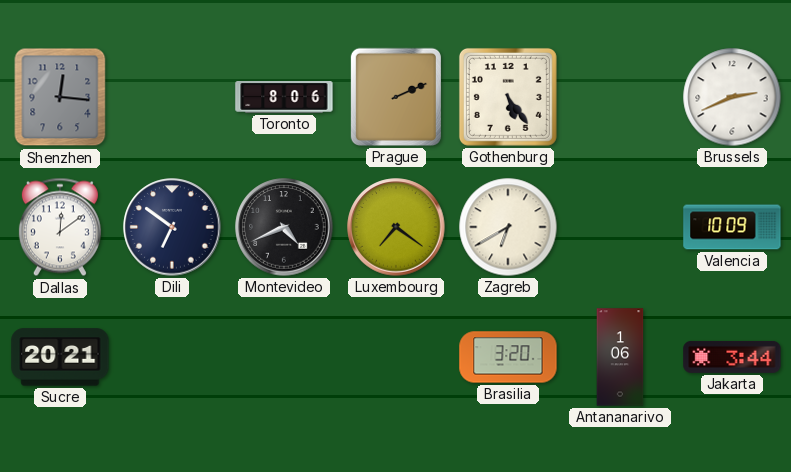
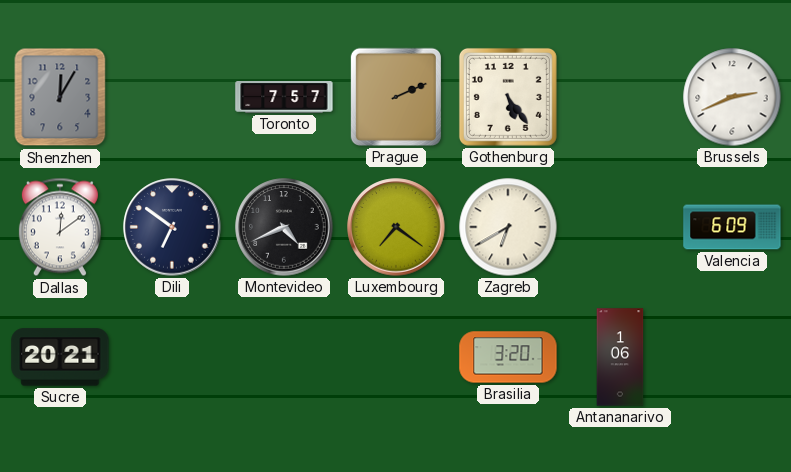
Shenzhen: 12:16 -> 12:05 (60, 97)
Toronto: 8:06 -> 7:57 (284, 98)
Valencia: 10:09 -> 6:09 (732, 227)
Jakarta: 3:44 -> none (732, 357)
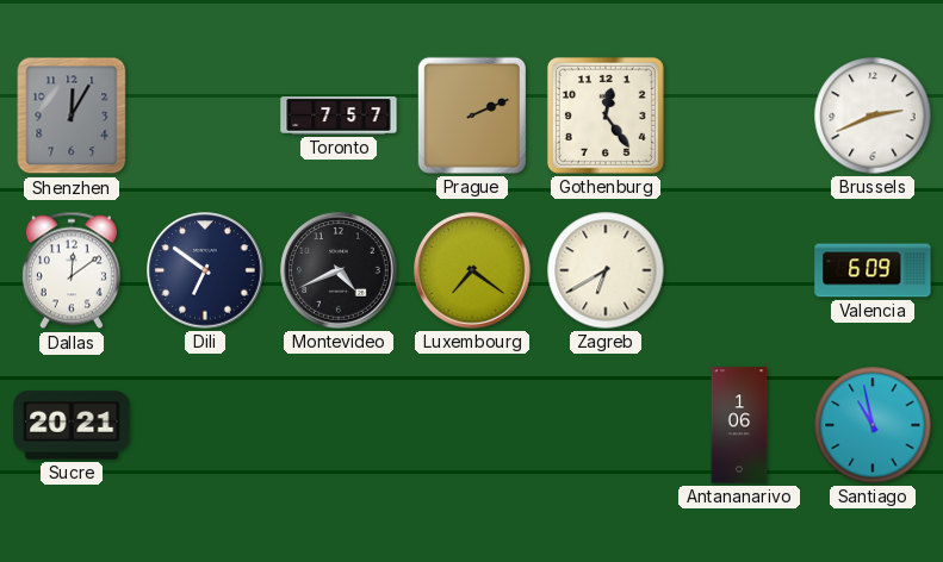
Gothenburg: 5:24 -> 12:24 (606, 115)
Brasilia: 3:20 -> none (508, 357)
Santiago: none -> 10:58 (873, 425)
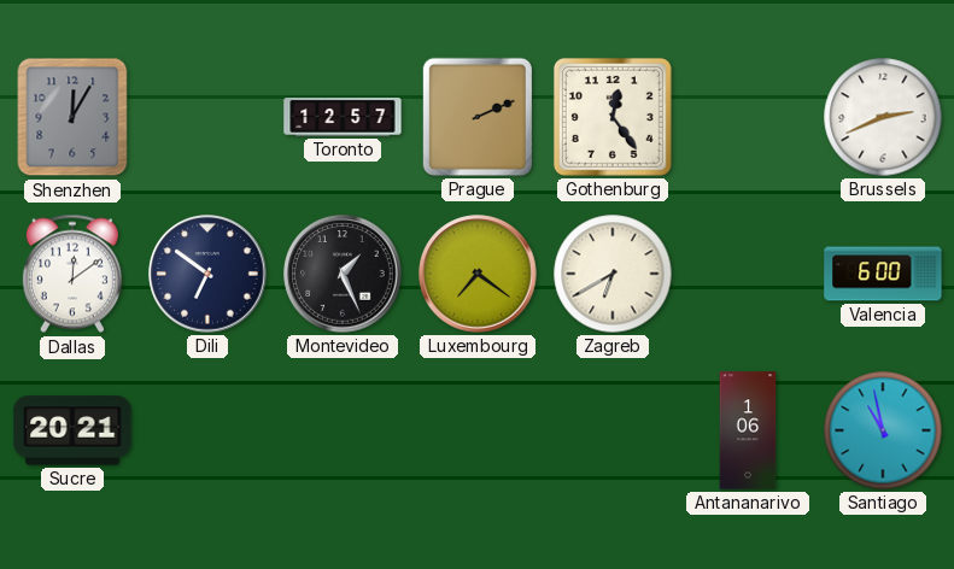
Toronto: 7:57 -> 12:57 (343, 118)
Montevideo: 4:41 -> 1:26 (343, 274)
Valencia: 6:09 -> 6:00 (883, 274)
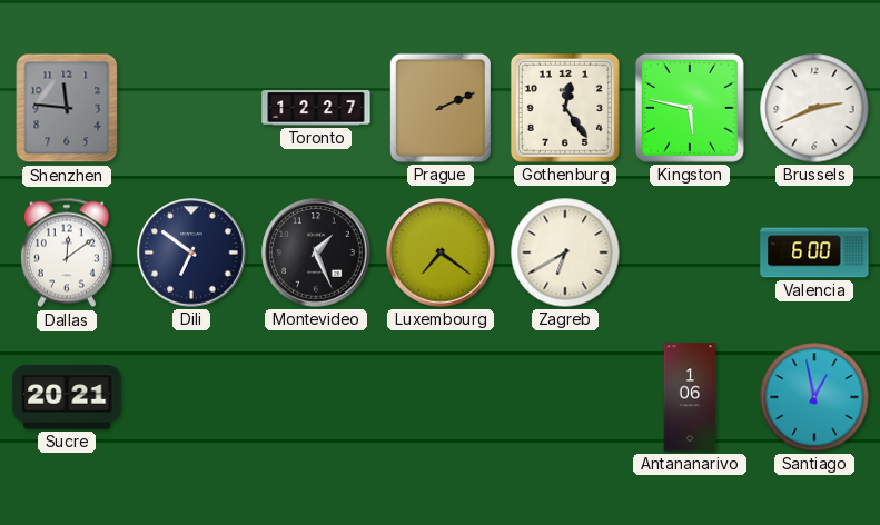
Shenzhen: 12:05 -> 11:46 (67, 108)
Toronto: 12:57 -> 12:27 (316, 109)
Kingston: none -> 5:47 (690, 108)
Santiago: 10:58 -> 12:58 (814, 397)
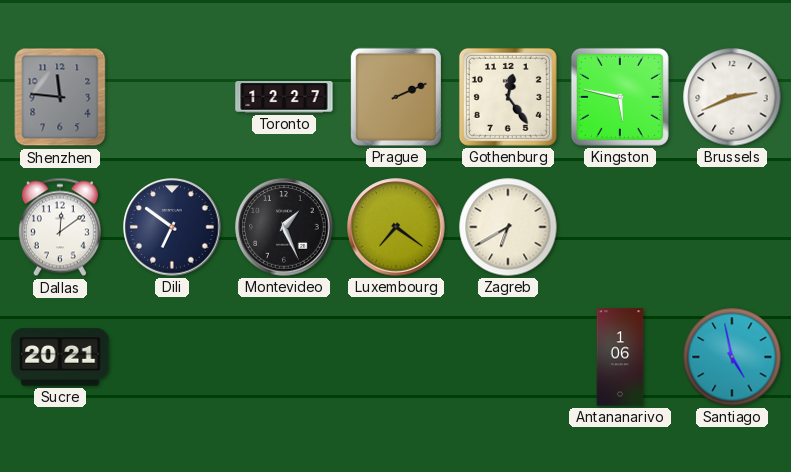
Valencia: 6:00 -> none (814, 252)
Santiago: 12:58 -> 4:58 (732, 357)
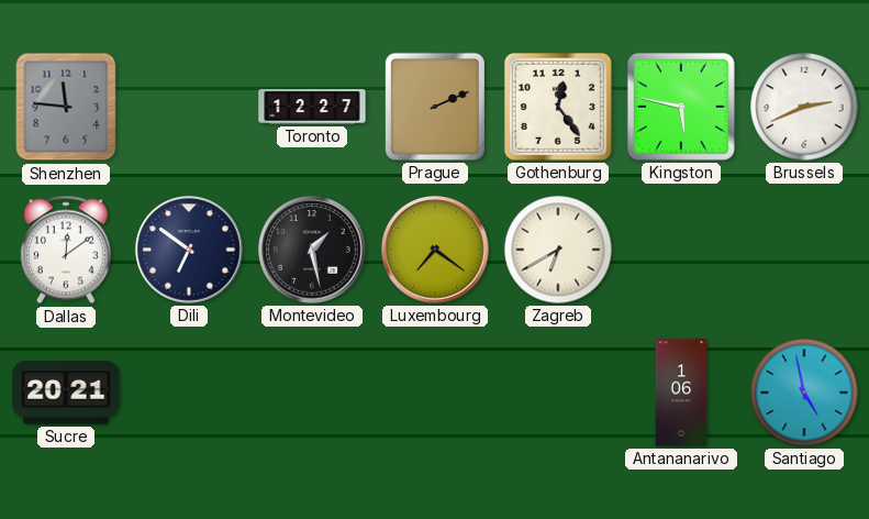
Montevideo: 1:26 -> 1:28 (312, 250)
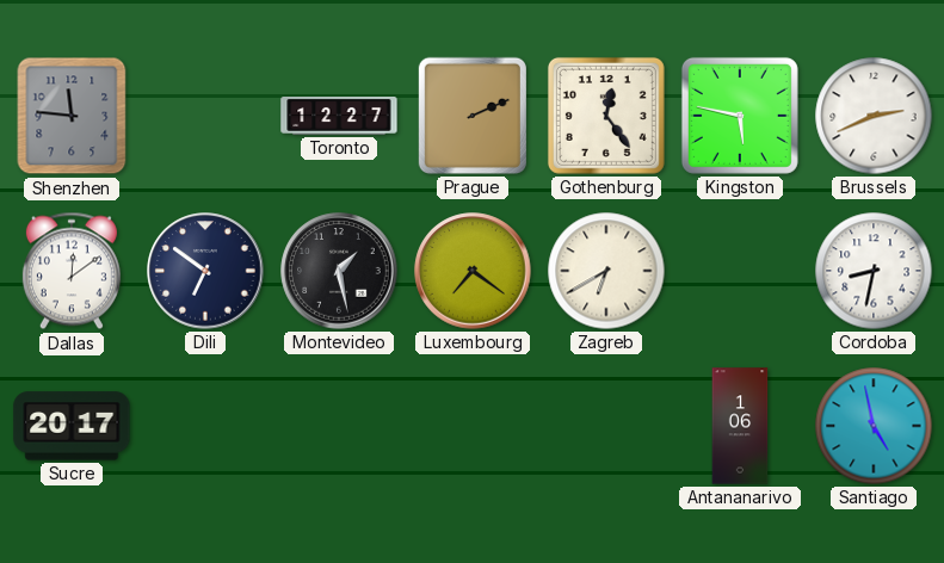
Cordoba: none -> 8:32 (874, 271)
Sucre: 20:21 -> 20:17 (72, 426)
